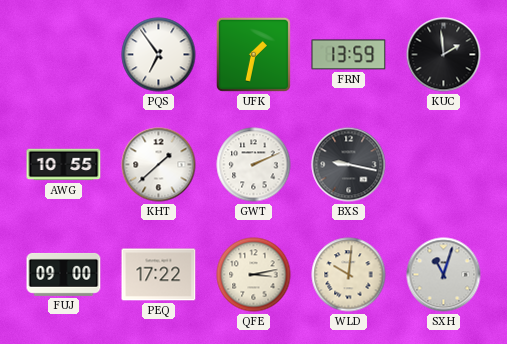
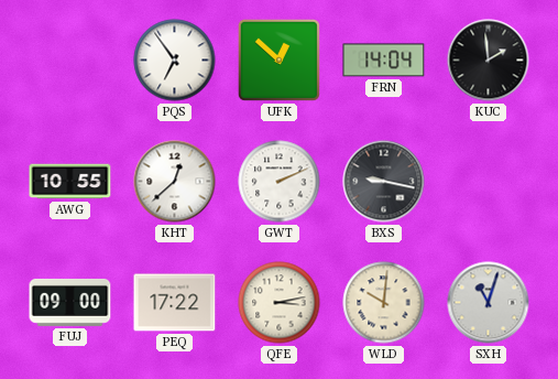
UFK: 1:32 -> 12:52 (278, 59)
FRN: 13:59 -> 14:04 (384, 61)
KHT: 1:38 -> 12:38 (175, 182)
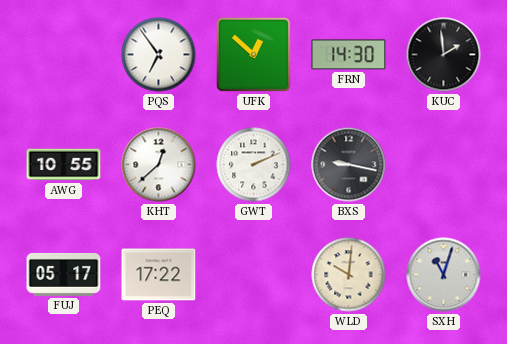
FRN: 14:04 -> 14:30 (349, 55)
FUJ: 09:00 -> 05:17 (64, 274)
QFE: 3:13 -> none (280, 303)
